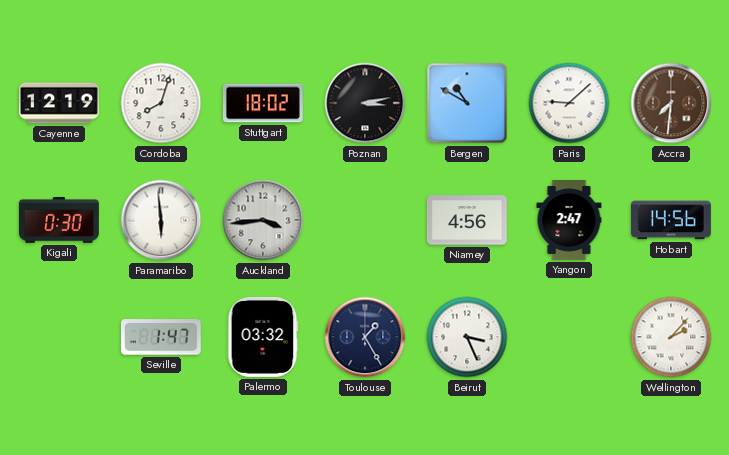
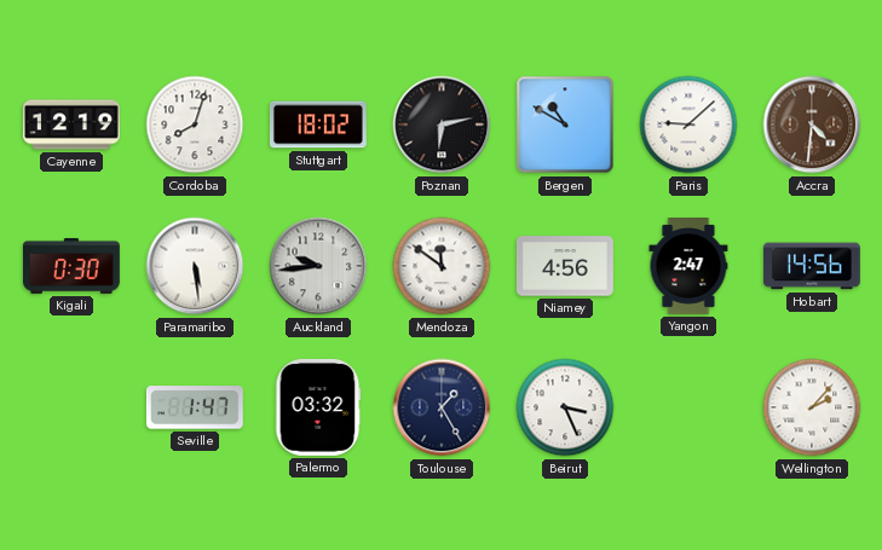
Poznan: 3:13 -> 6:13 (442, 125)
Accra: 7:31 -> 4:31 (812, 125)
Paramaribo: 5:59 -> 5:29 (195, 266)
Auckland: 3:44 -> 9:44 (318, 266)
Mendoza: none -> 11:51 (442, 266)
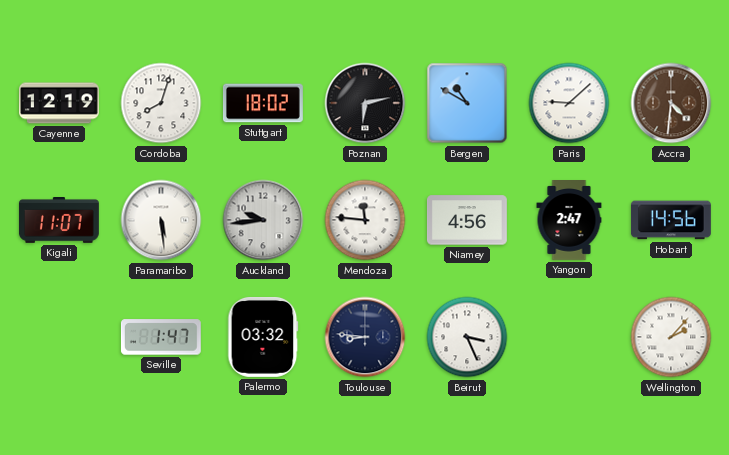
Kigali: 0:30 -> 11:07 (59, 221)
Mendoza: 11:51 -> 11:46 (365, 220)
Toulouse: 1:25 -> 8:46 (365, 337)
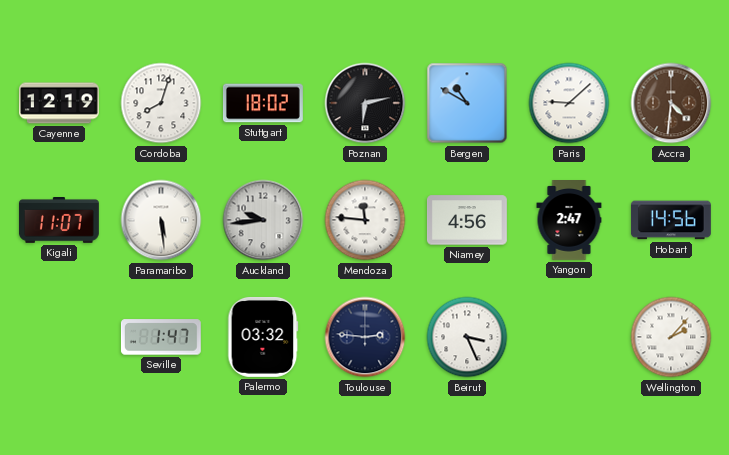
Toulouse: 8:46 -> 2:46 (365, 337)
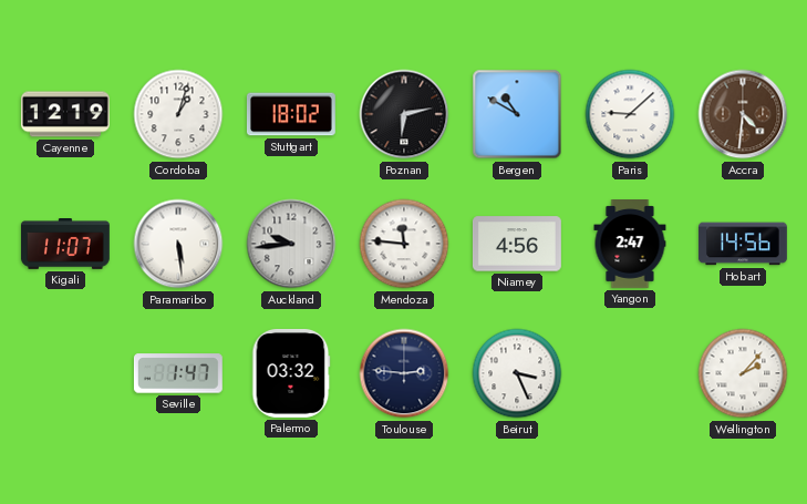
Cordoba: 8:03 -> 1:03 (178, 114)
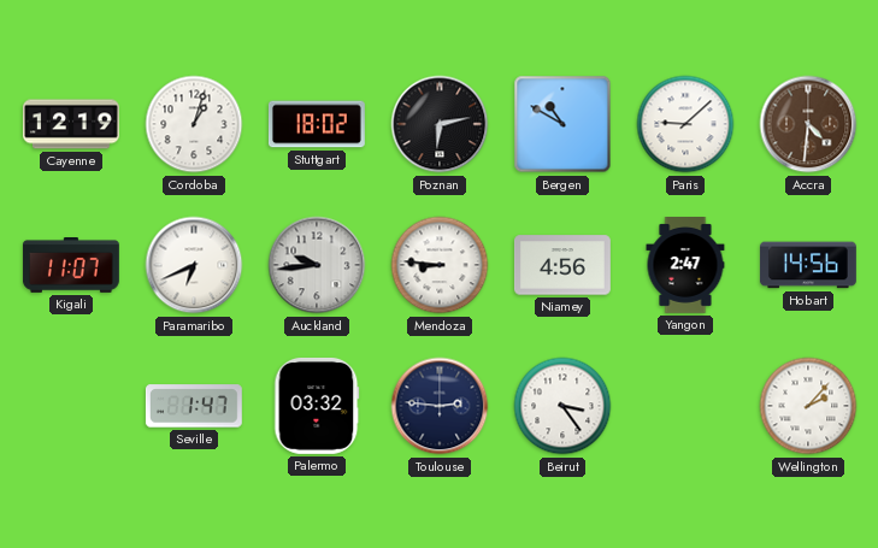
Paramaribo: 5:29 -> 6:41 (194, 265)
Mendoza: 11:46 -> 8:46 (440, 265)
Beirut: 3:26 -> 3:24 (562, 406)
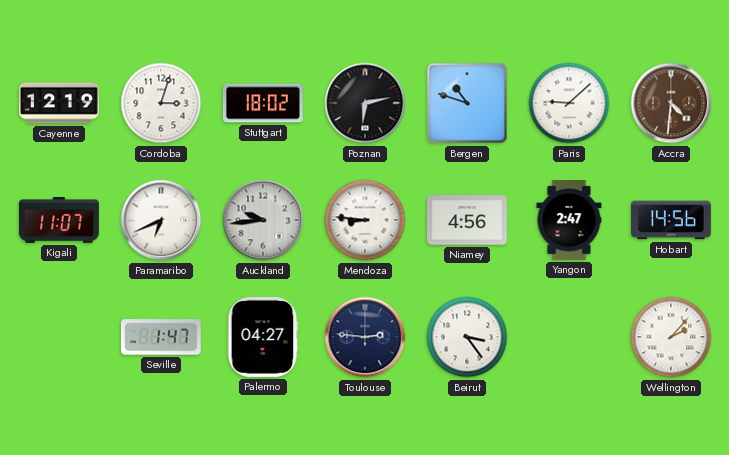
Cordoba: 1:03 -> 3:03 (161, 103)
Bergen: 10:50 -> 10:48 (467, 103)
Palermo: 03:32 -> 04:27 (263, 337)
